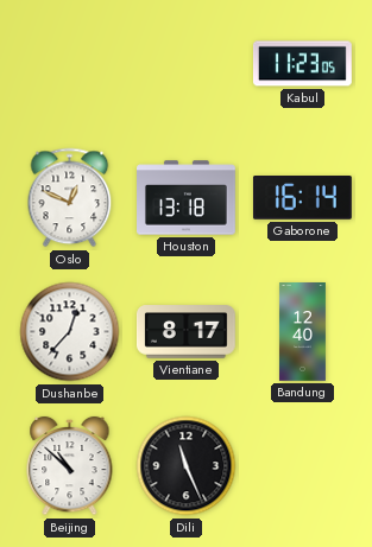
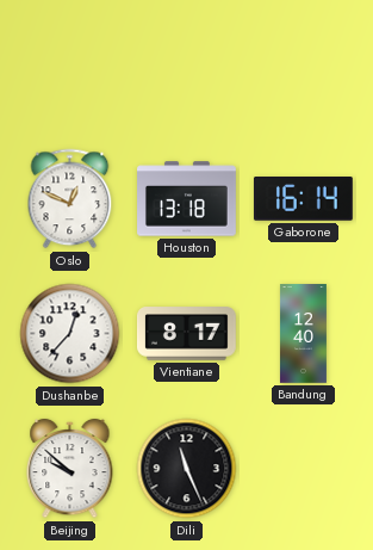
Kabul: 11:23 -> none (302, 64)
Beijing: 10:52 -> 9:52 (70, 469)
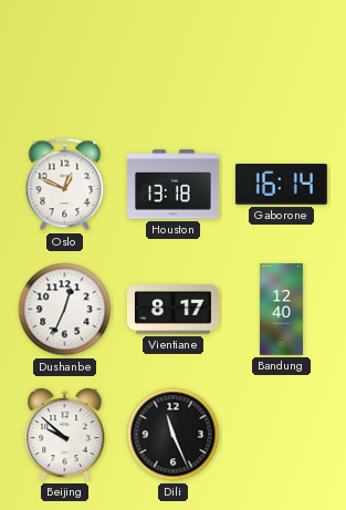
Dushanbe: 12:37 -> 12:34 (65, 310)
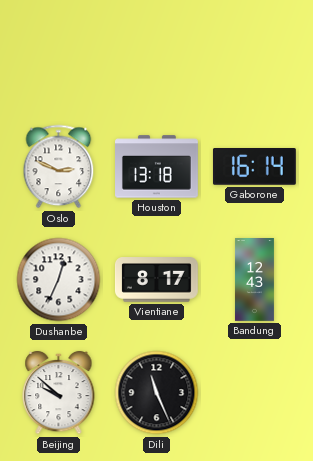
Oslo: 12:49 -> 2:49 (59, 167)
Bandung: 12:40 -> 12:43 (254, 280)
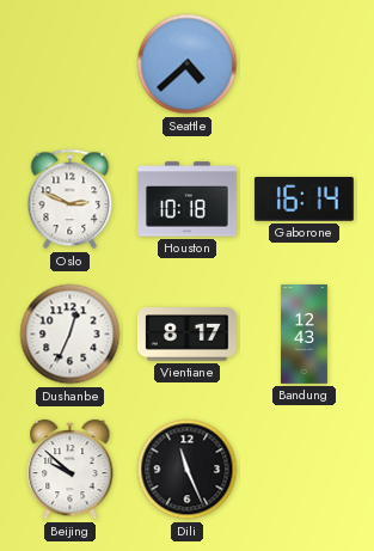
Seattle: none -> 4:38 (188, 65)
Houston: 13:18 -> 10:18 (188, 200)
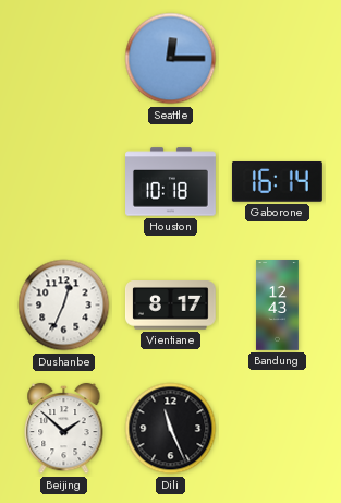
Seattle: 4:38 -> 12:15 (171, 59)
Oslo: 2:49 -> none (70, 200)
Beijing: 9:52 -> 1:52 (64, 429)
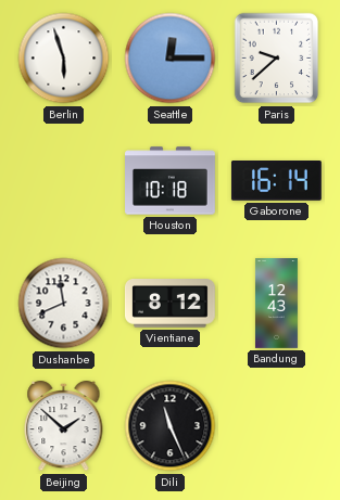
Berlin: none -> 5:57 (64, 59)
Paris: none -> 9:38 (277, 59)
Dushanbe: 12:34 -> 11:41 (64, 304)
Vientiane: 8:17 -> 8:12 (169, 304)
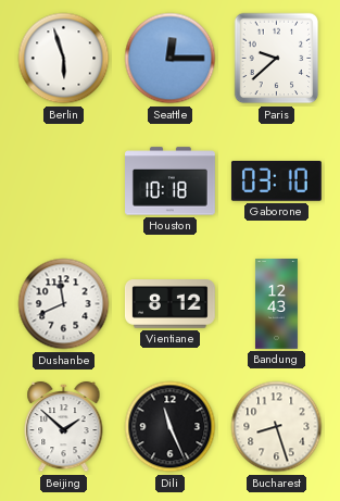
Gaborone: 16:14 -> 03:10 (276, 181)
Bucharest: none -> 8:27 (277, 427)
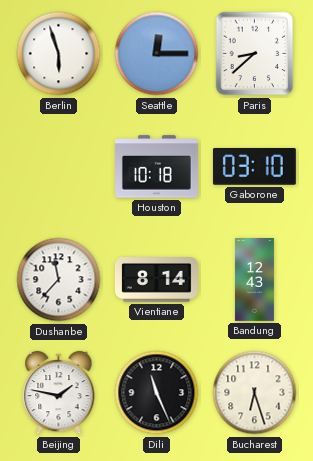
Paris: 9:38 -> 8:38 (255, 54)
Dushanbe: 11:41 -> 11:37 (59, 280)
Vientiane: 8:12 -> 8:14 (156, 280)
Beijing: 1:52 -> 1:47 (59, 393)
Bucharest: 8:27 -> 6:27 (255, 393)
